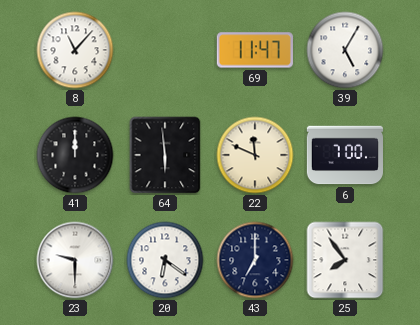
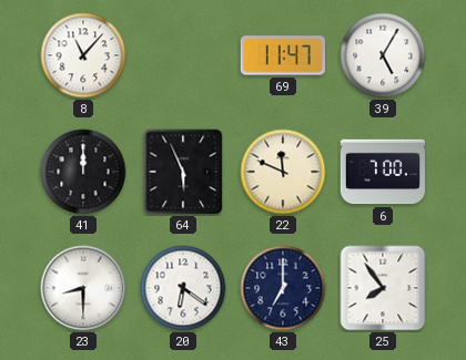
64: 5:59 -> 5:56 (183, 172)
23: 9:30 -> 8:30 (83, 288)
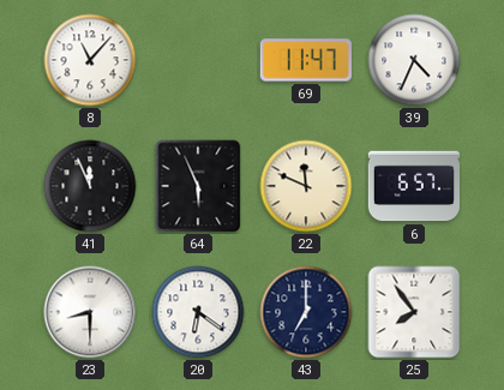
39: 5:05 -> 4:34 (414, 60)
41: 12:00 -> 11:56 (90, 186)
6: 7:00 -> 6:57 (413, 186)
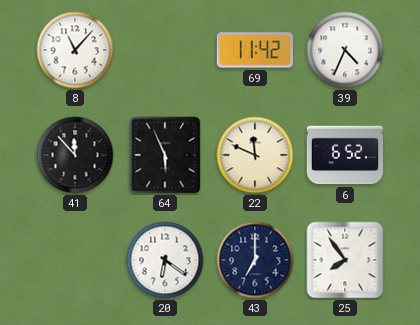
69: 11:47 -> 11:42 (255, 50)
41: 11:56 -> 11:53 (75, 155)
6: 6:57 -> 6:52 (344, 155)
23: 8:30 -> none (90, 312)
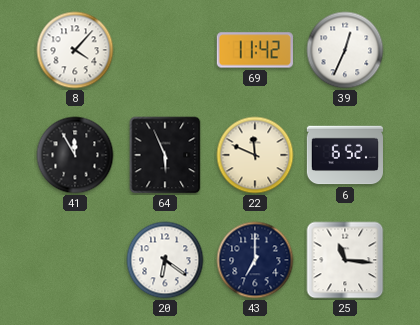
8: 11:07 -> 4:07 (75, 50)
39: 4:34 -> 12:34 (345, 50)
41: 11:53 -> 11:55 (75, 155)
25: 7:54 -> 11:16 (345, 260)
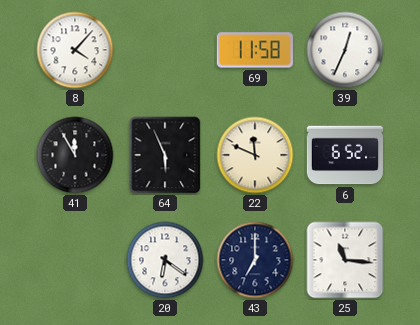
69: 11:42 -> 11:58 (255, 50)
